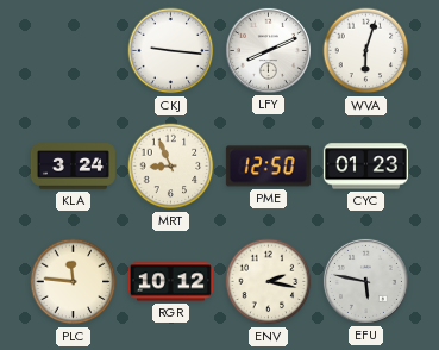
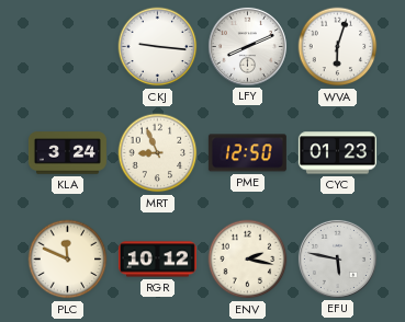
PLC: 11:46 -> 11:49 (68, 260)
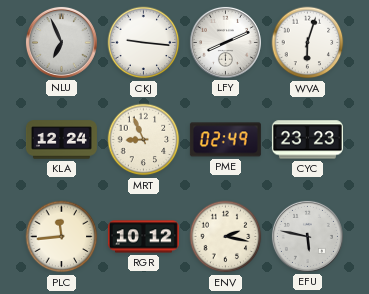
NLU: none -> 6:56 (61, 42)
KLA: 3:24 -> 12:24 (61, 140)
PME: 12:50 -> 02:49 (225, 140)
CYC: 01:23 -> 23:23 (307, 140)
PLC: 11:49 -> 11:44 (62, 237)
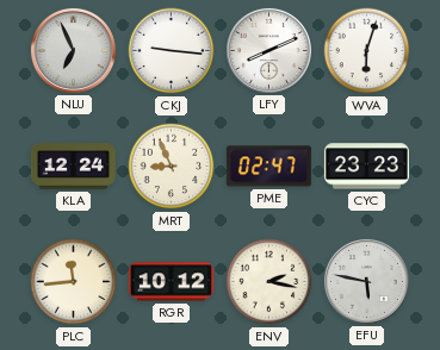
PME: 02:49 -> 02:47 (268, 167)
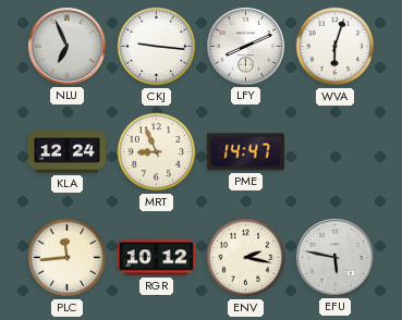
PME: 02:47 -> 14:47 (245, 152)
CYC: 23:23 -> none (366, 167)
